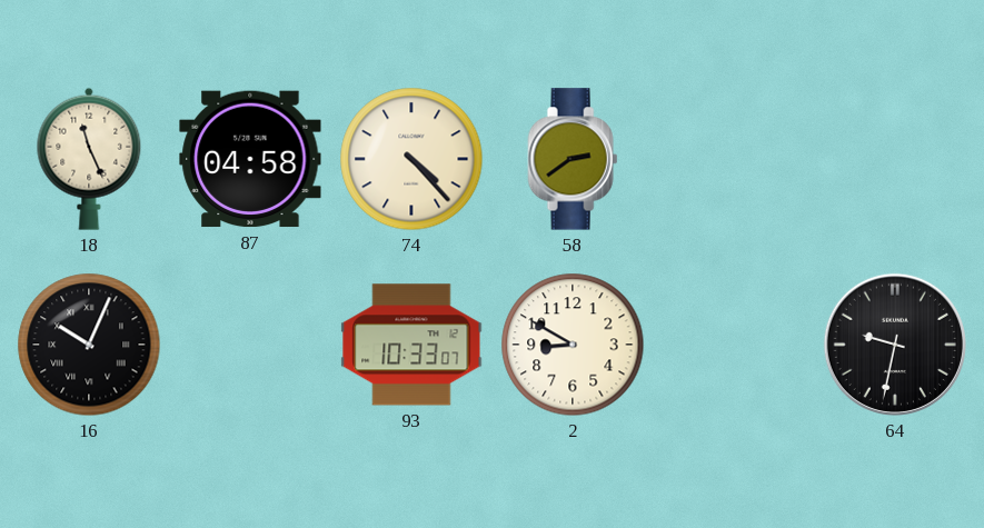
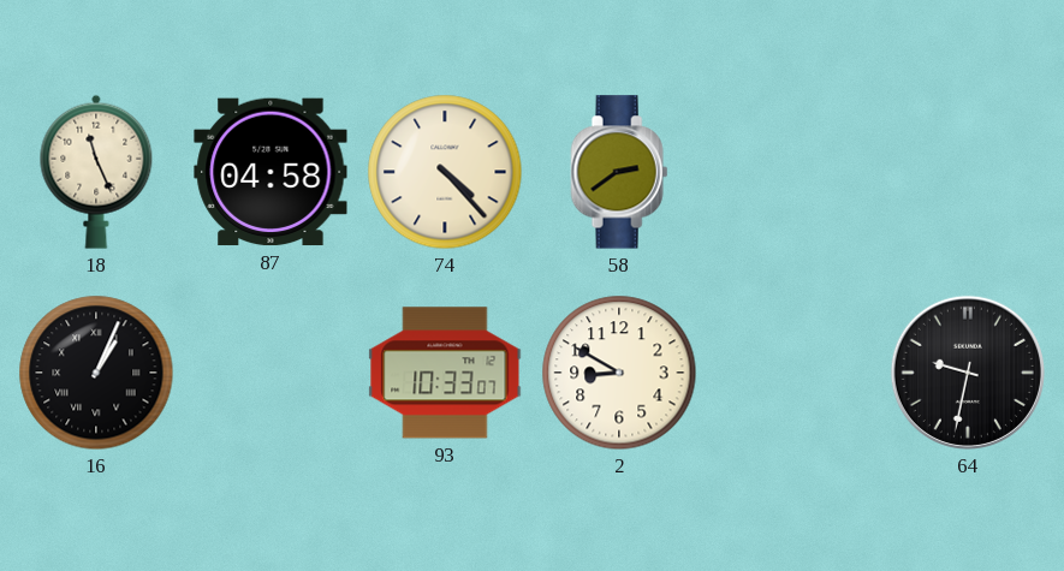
16: 10:04 -> 1:04 (96, 373)
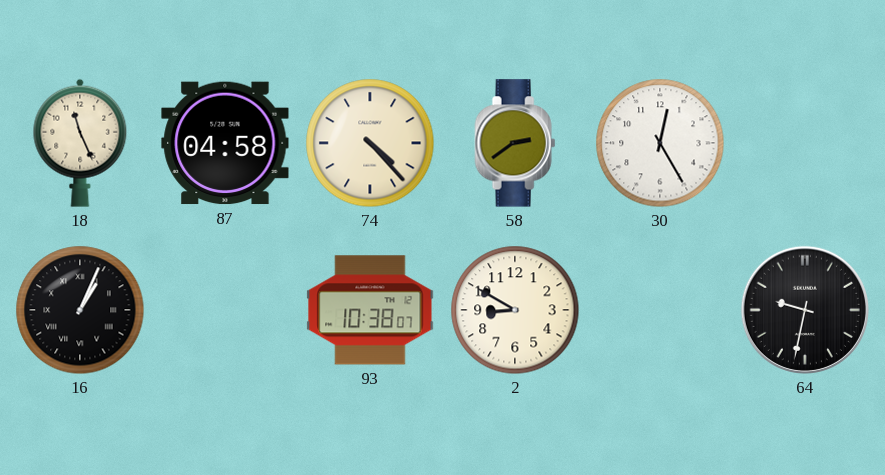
30: none -> 12:25 (660, 143)
93: 10:33 -> 10:38 (370, 310)
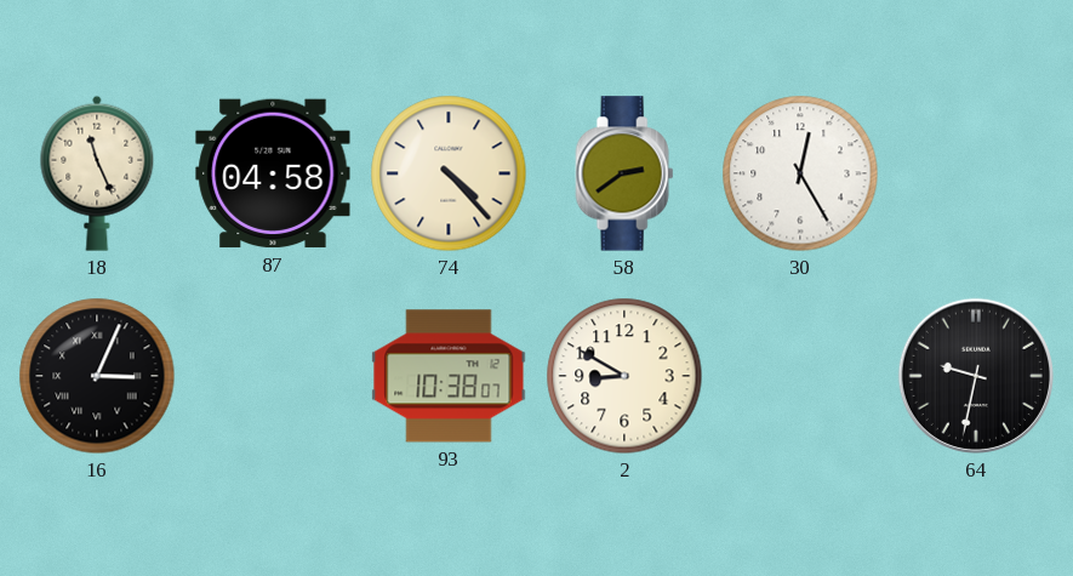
16: 1:04 -> 3:04 (97, 376)
